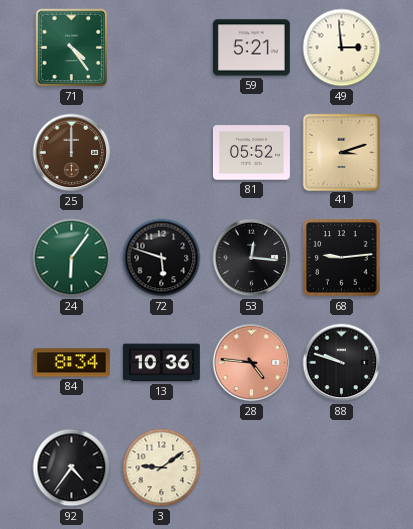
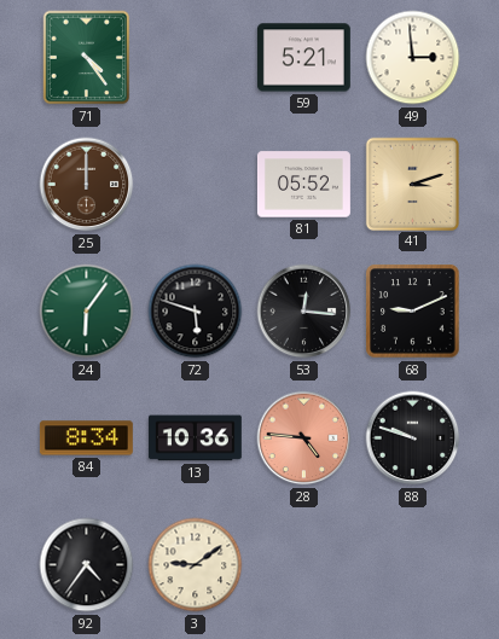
68: 9:14 -> 9:11 (413, 312)
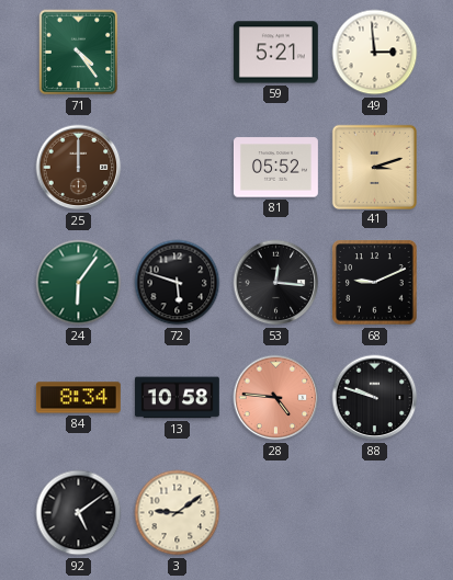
13: 10:36 -> 10:58 (177, 398)
92: 4:36 -> 5:09 (79, 513)
